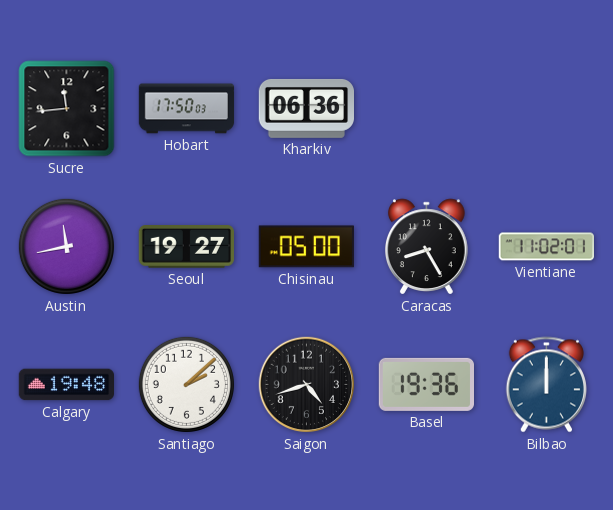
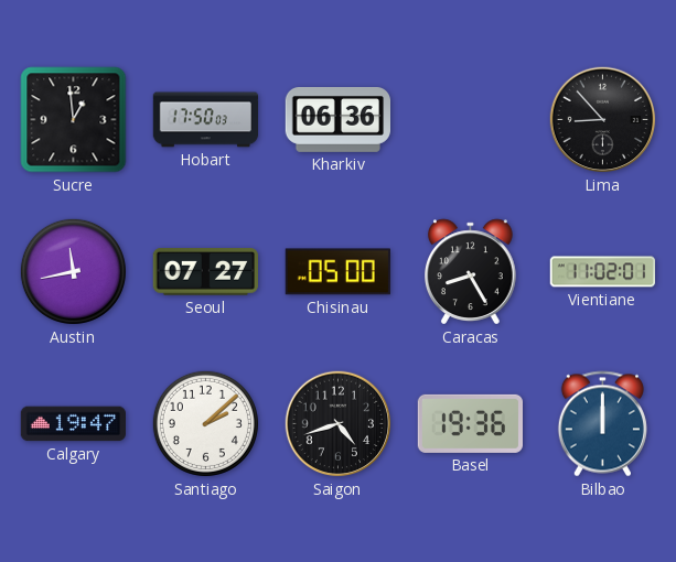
Sucre: 11:44 -> 12:59 (74, 120)
Lima: none -> 8:53 (603, 120)
Seoul: 19:27 -> 07:27 (205, 272)
Calgary: 19:48 -> 19:47 (73, 424)
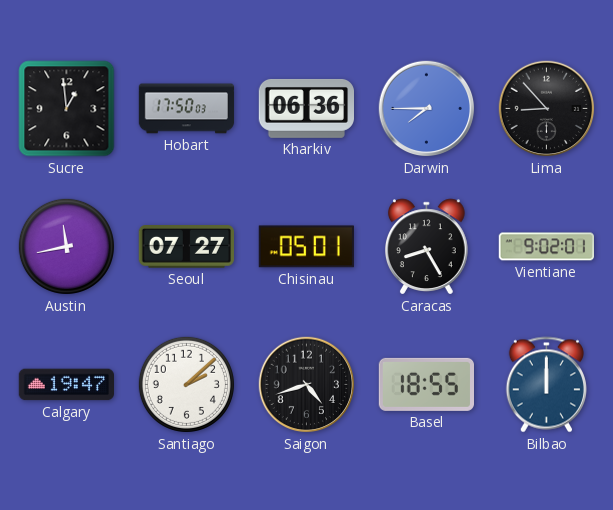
Darwin: none -> 7:45 (427, 109)
Chisinau: 05:00 -> 05:01 (306, 247)
Vientiane: 11:02 -> 9:02 (546, 247)
Basel: 19:36 -> 18:55 (426, 384)
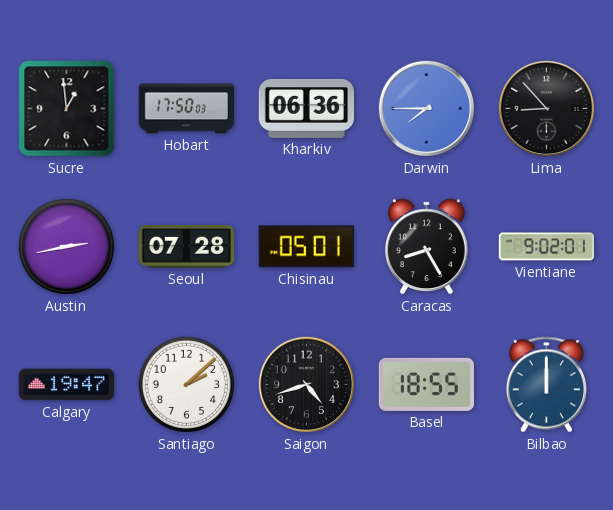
Austin: 11:43 -> 2:43 (66, 246)
Seoul: 07:27 -> 07:28 (186, 247)
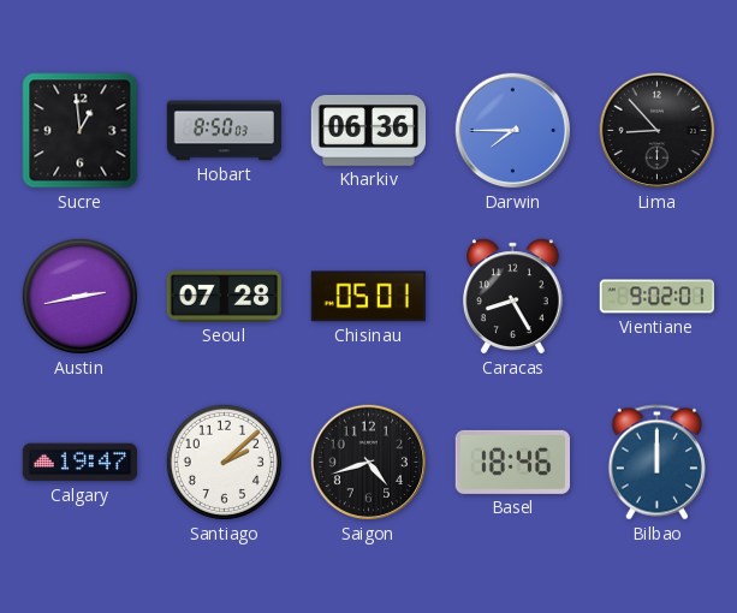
Hobart: 17:50 -> 8:50 (225, 131)
Basel: 18:55 -> 18:46 (512, 462)
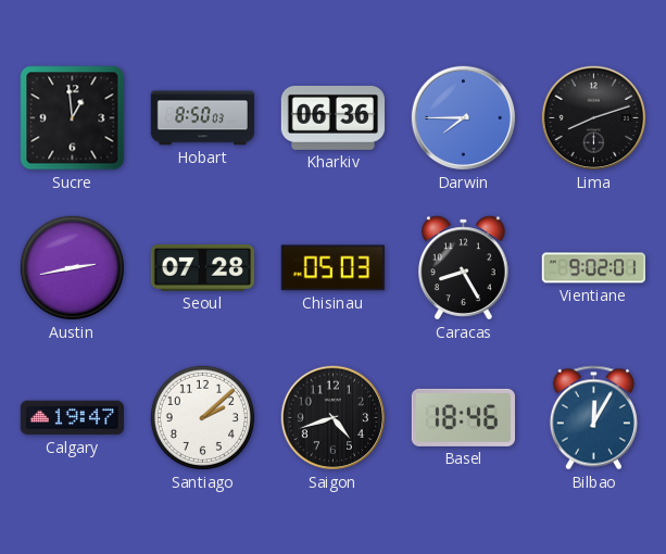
Lima: 8:53 -> 8:12 (594, 118)
Chisinau: 05:01 -> 05:03 (332, 268)
Bilbao: 12:00 -> 12:05 (593, 418)
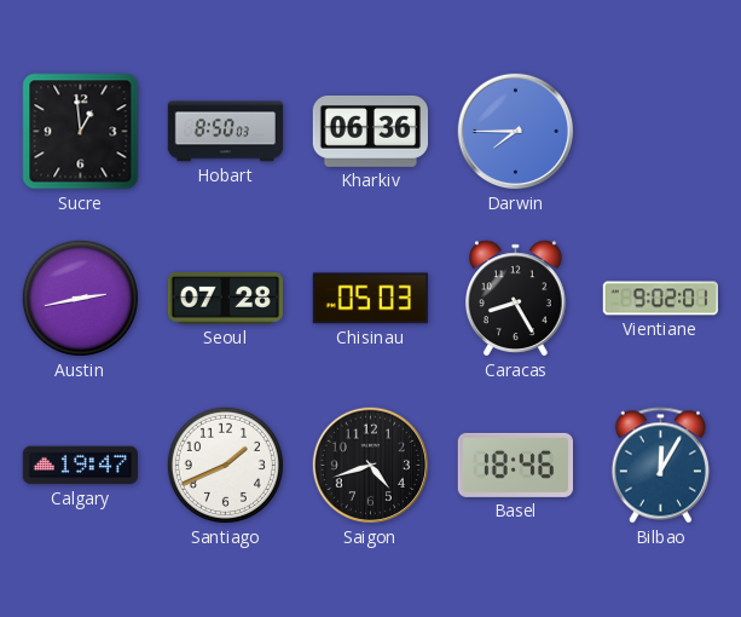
Lima: 8:12 -> none (594, 118)
Santiago: 2:08 -> 1:41 (225, 465)
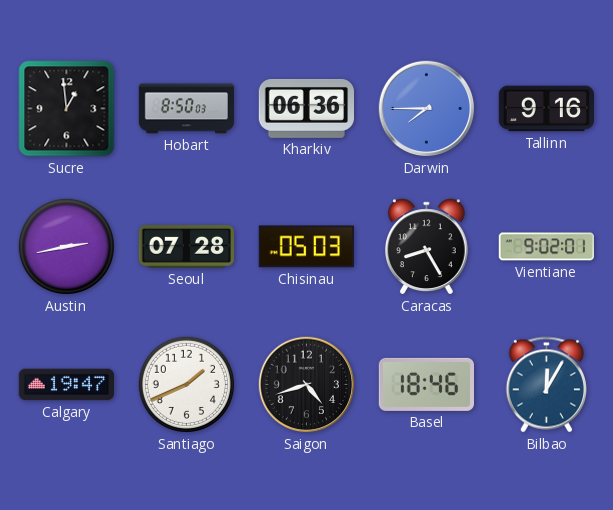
Tallinn: none -> 9:16 (546, 109)
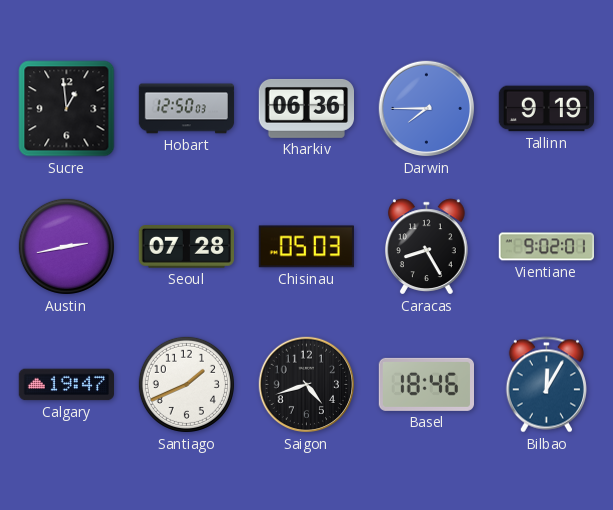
Hobart: 8:50 -> 12:50 (187, 109)
Tallinn: 9:16 -> 9:19 (546, 109)
